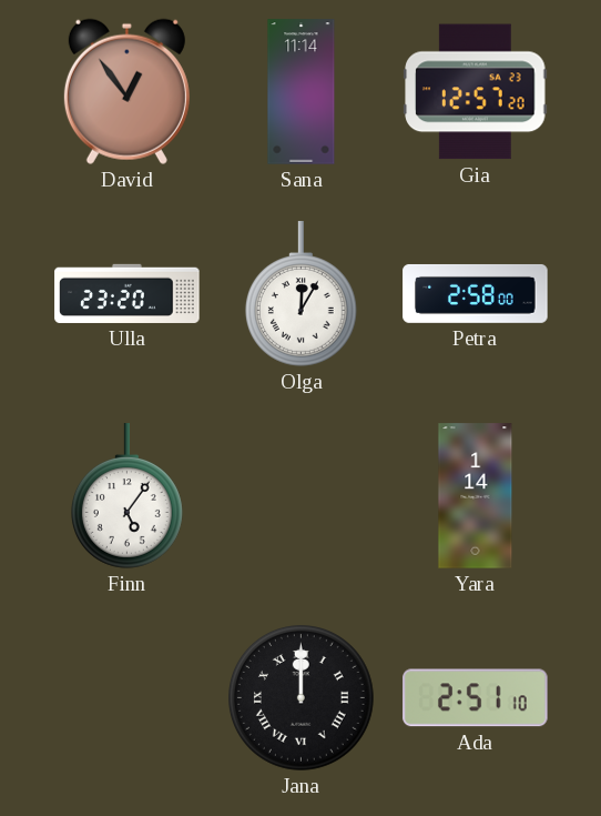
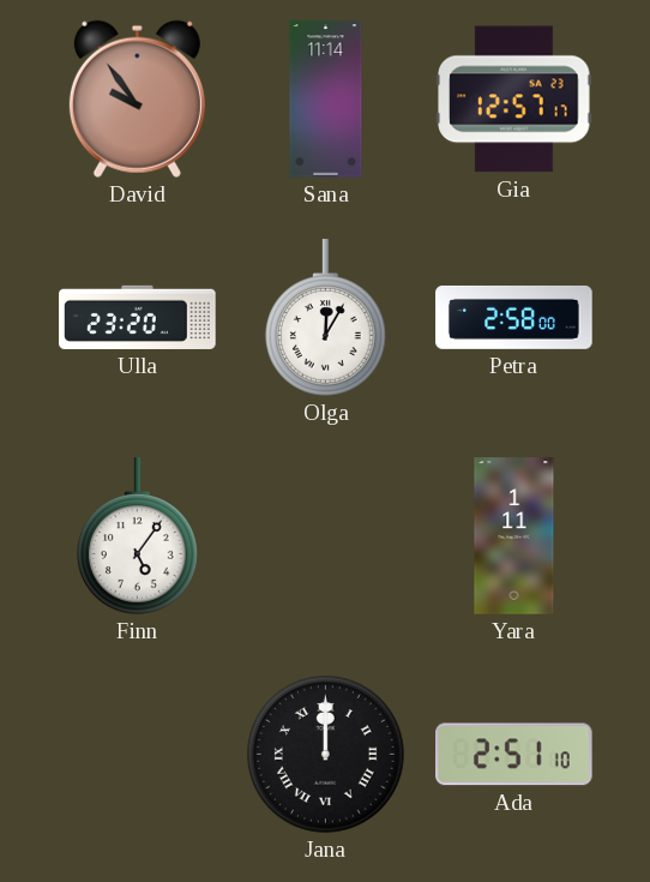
David: 12:54 -> 9:54 (137, 98)
Gia: 12:57:20 -> 12:57:17 (514, 100)
Yara: 1:14 -> 1:11 (514, 536)
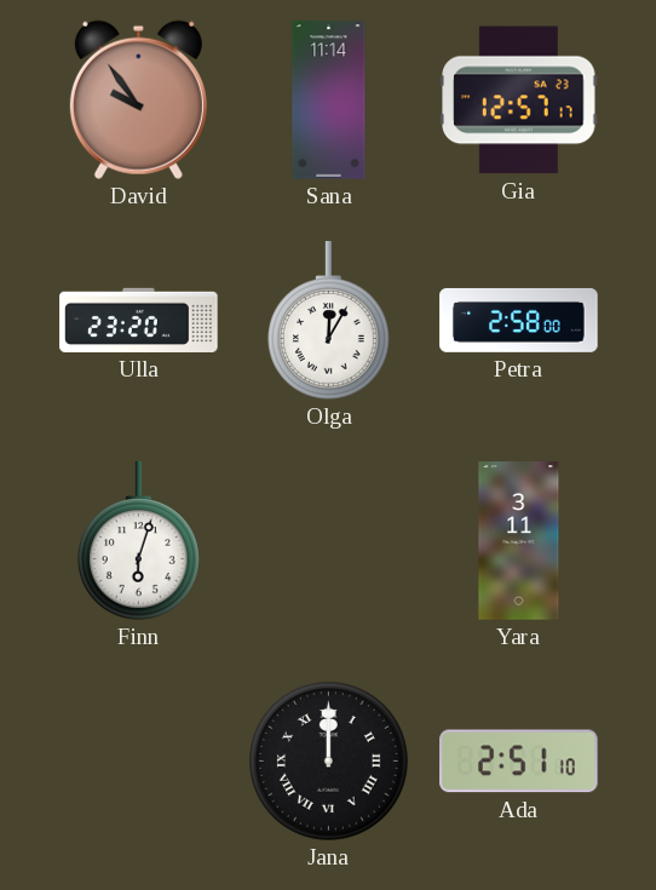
Finn: 5:06 -> 6:03 (138, 541)
Yara: 1:11 -> 3:11 (519, 541)
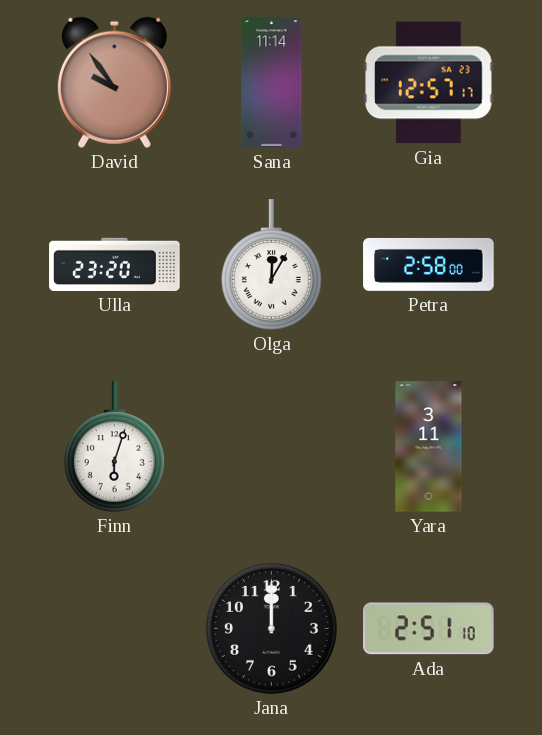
Jana numerals: Roman -> Arabic (272, 629)
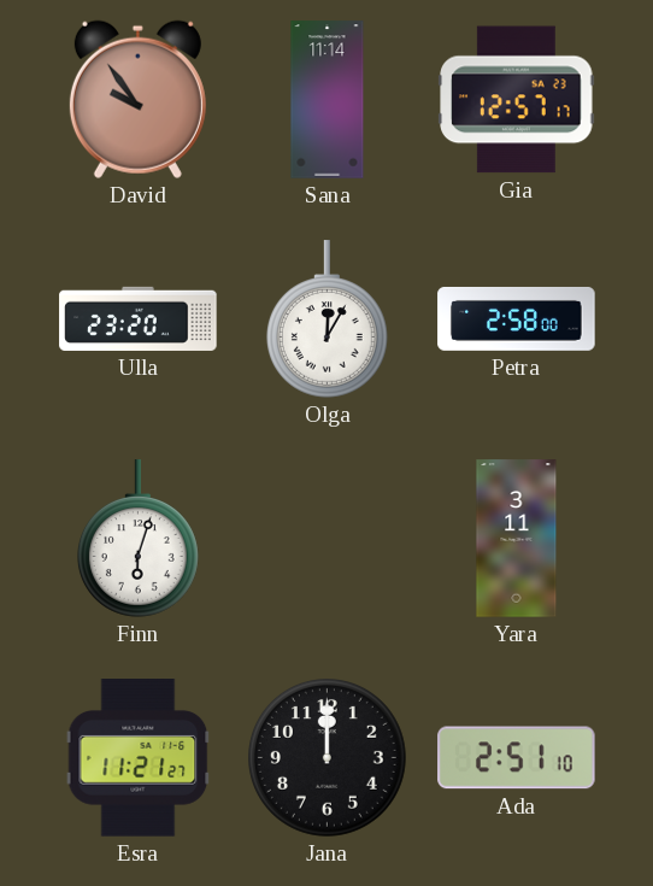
Esra: none -> 11:21 (139, 758)
